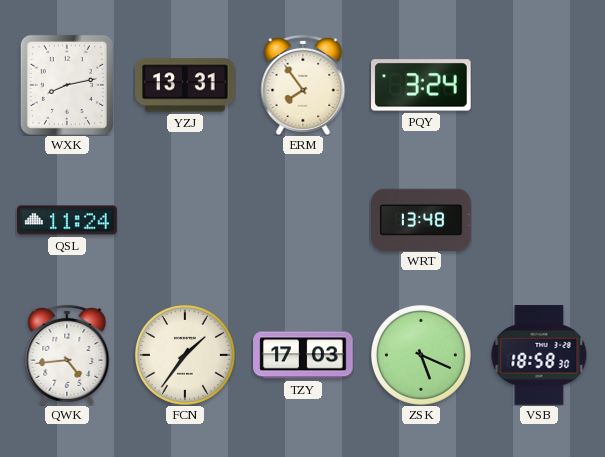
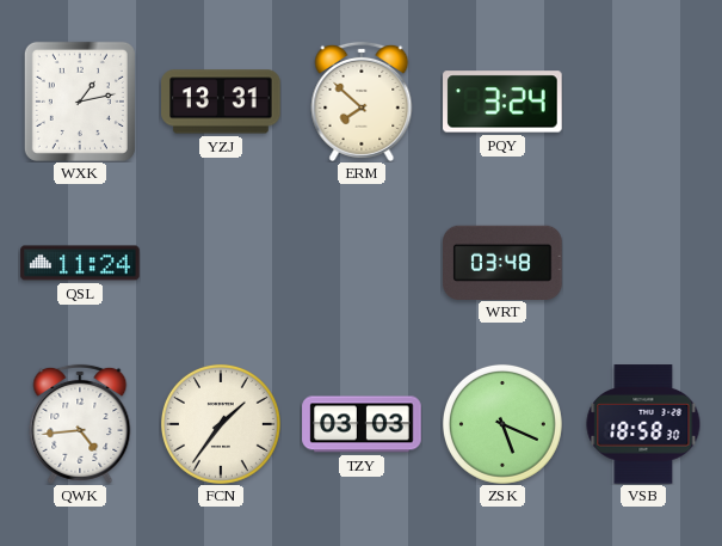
WXK: 8:13 -> 1:13 (80, 102)
ERM: 7:54 -> 7:52 (362, 102)
WRT: 13:48 -> 03:48 (502, 262)
TZY: 17:03 -> 03:03 (362, 424)
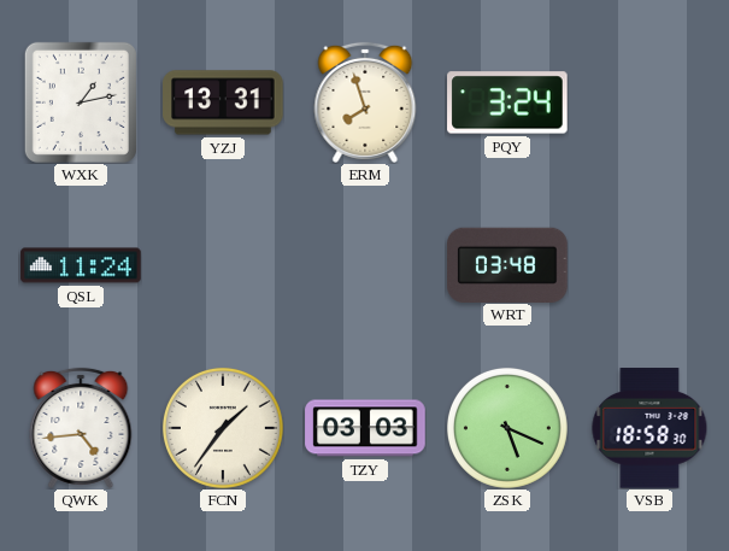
ERM: 7:52 -> 7:57 (365, 102)
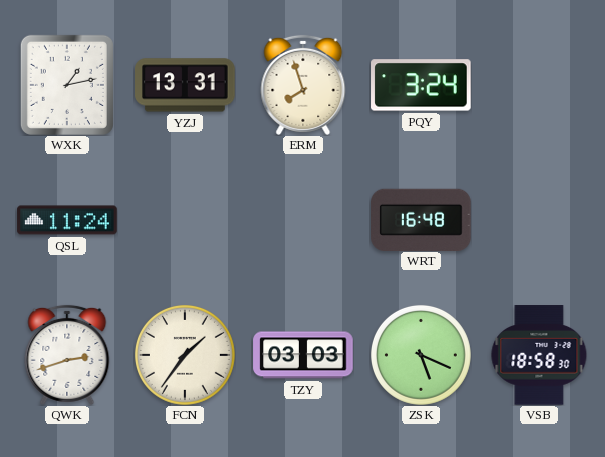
WRT: 03:48 -> 16:48 (421, 219)
QWK: 4:44 -> 2:42 (67, 355)
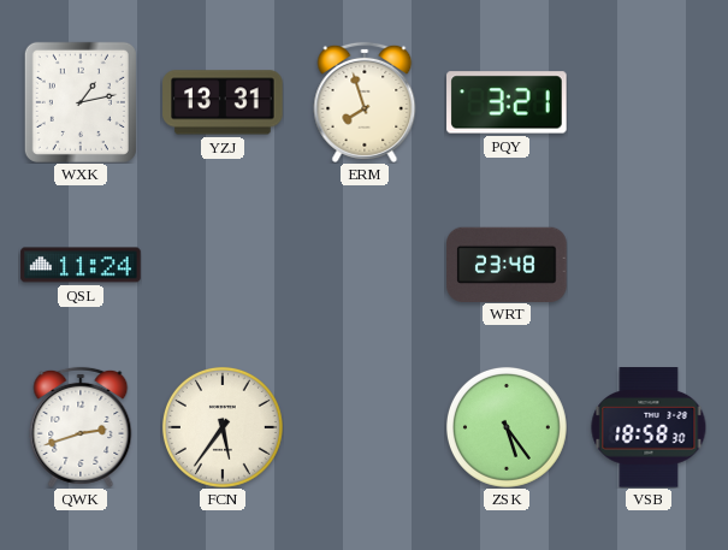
PQY: 3:24 -> 3:21 (507, 102)
WRT: 16:48 -> 23:48 (507, 264)
FCN: 1:36 -> 5:36 (223, 427)
TZY: 03:03 -> none (303, 355)
ZSK: 5:19 -> 5:24 (507, 427)
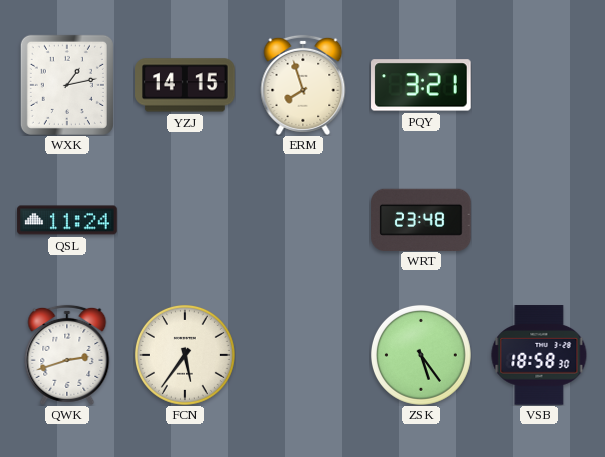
YZJ: 13:31 -> 14:15 (185, 85)
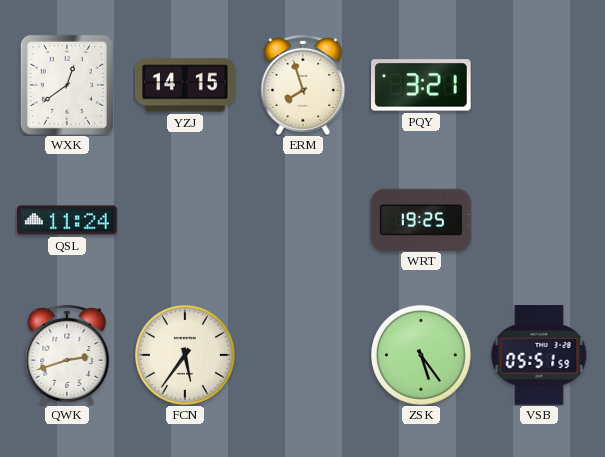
WXK: 1:13 -> 12:39 (67, 85)
WRT: 23:48 -> 19:25 (421, 219)
VSB: 18:58 -> 05:51 (539, 355)
